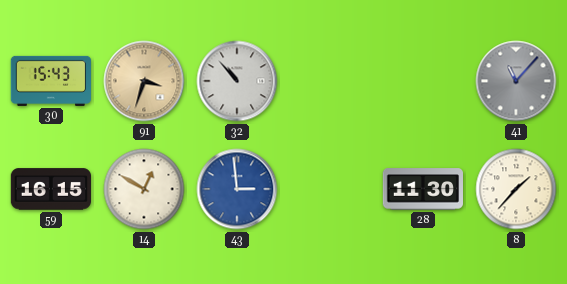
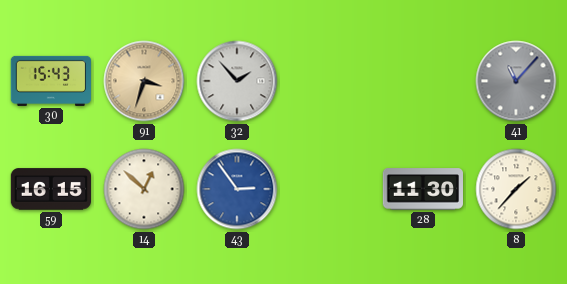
32: 10:53 -> 1:53 (237, 81)
14: 12:50 -> 12:52 (144, 189)
43: 2:59 -> 2:54 (237, 189)
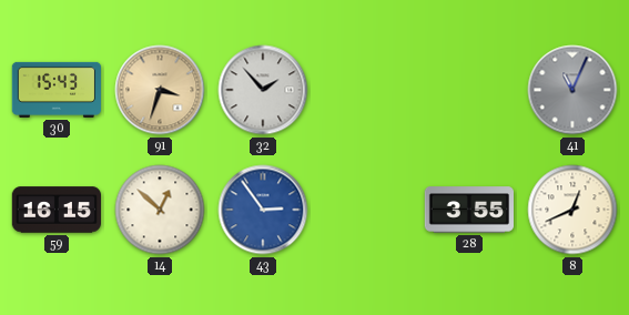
41: 11:07 -> 11:04 (572, 90)
28: 11:30 -> 3:55 (468, 210)
8: 1:37 -> 12:41 (572, 210)
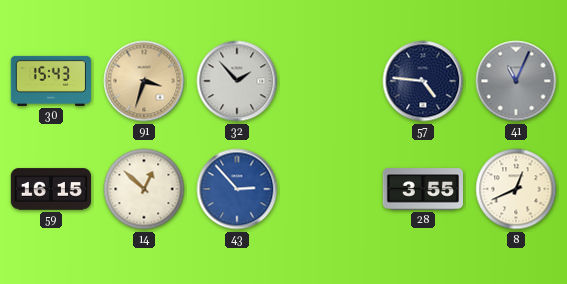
57: none -> 4:46 (423, 81)
43: 2:54 -> 2:53 (237, 189)
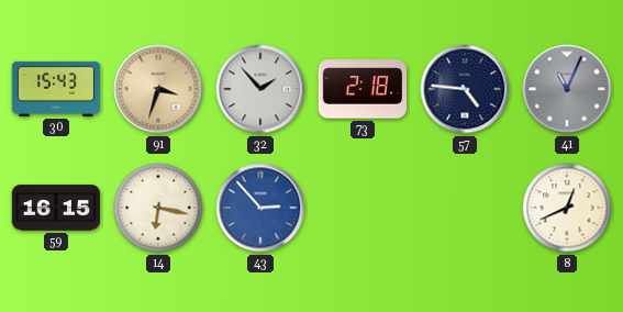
73: none -> 2:18 (361, 89)
14: 12:52 -> 6:17 (158, 208)
28: 3:55 -> none (422, 189)
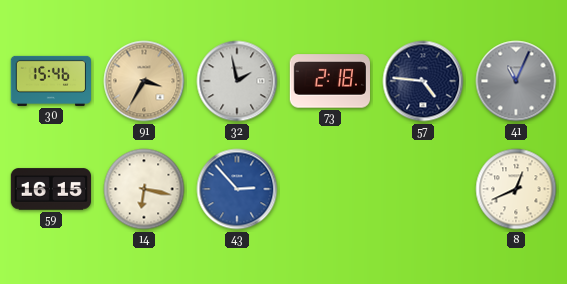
30: 15:43 -> 15:46 (51, 81)
91: 3:33 -> 3:35 (144, 81)
32: 1:53 -> 1:58 (237, 81)
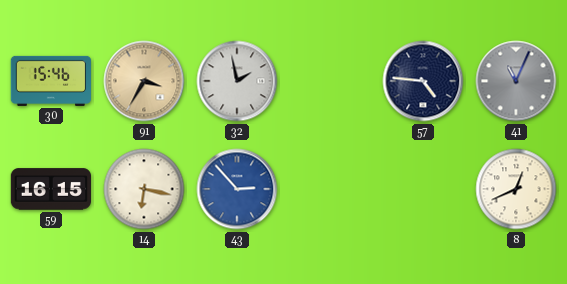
73: 2:18 -> none (329, 81)
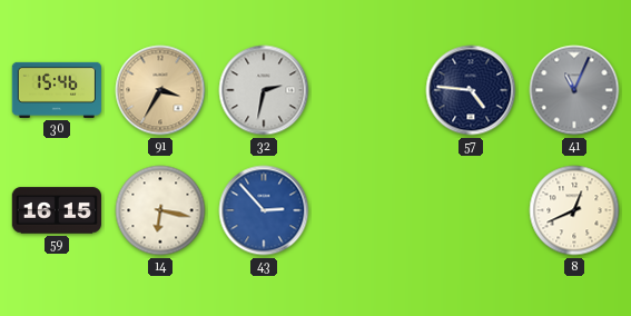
32: 1:58 -> 2:32 (264, 90)
